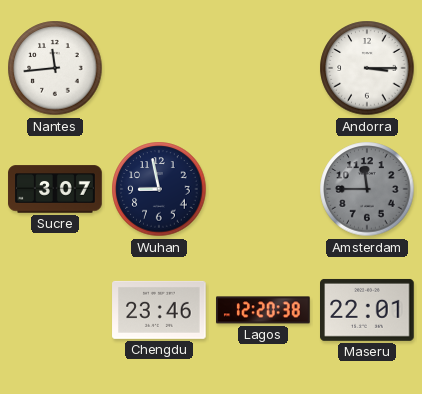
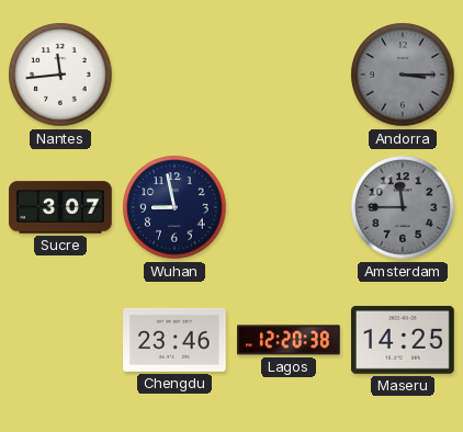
Andorra dial: white -> grey (403, 75)
Maseru: 22:01 -> 14:25 (403, 340)
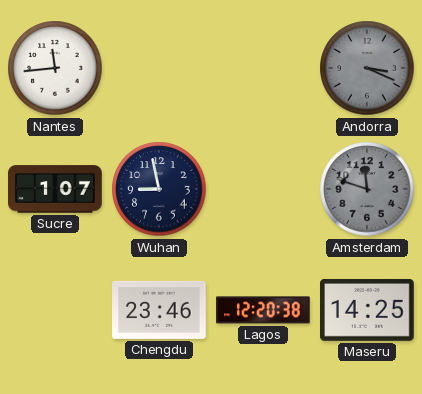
Andorra: 3:15 -> 3:19 (367, 68)
Sucre: 3:07 -> 1:07 (55, 189)
Amsterdam: 11:45 -> 11:48 (367, 189)
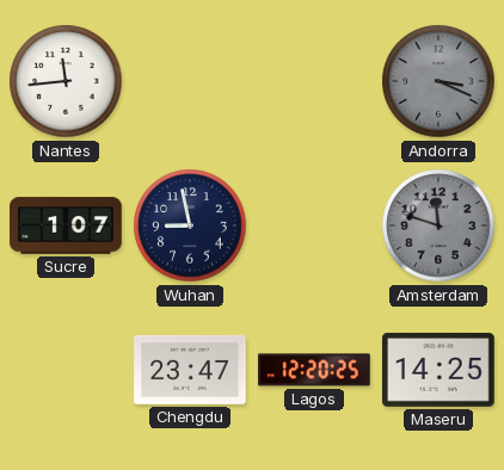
Chengdu: 23:46 -> 23:47 (190, 370)
Lagos: 12:20:38 -> 12:20:25 (314, 370)
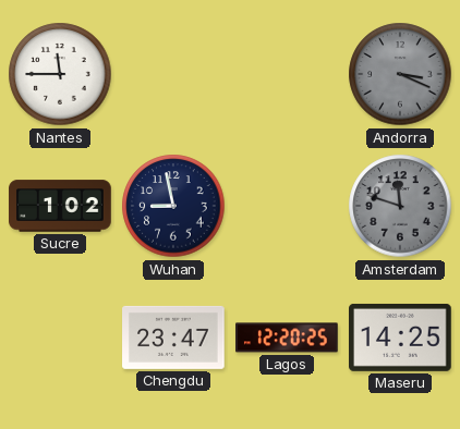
Nantes: 11:44 -> 11:45 (60, 74)
Sucre: 1:07 -> 1:02 (60, 206)
